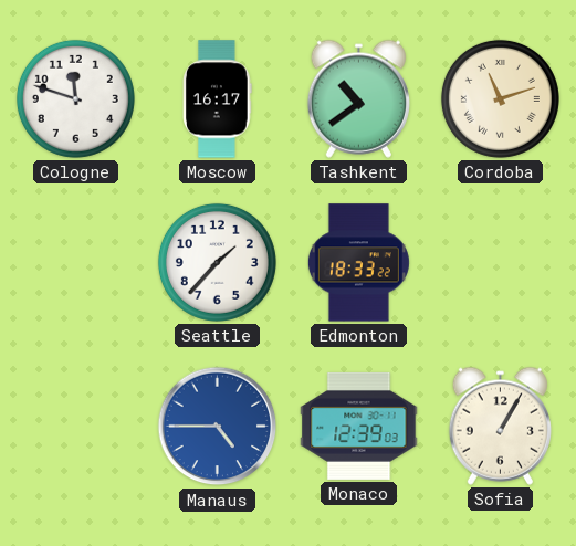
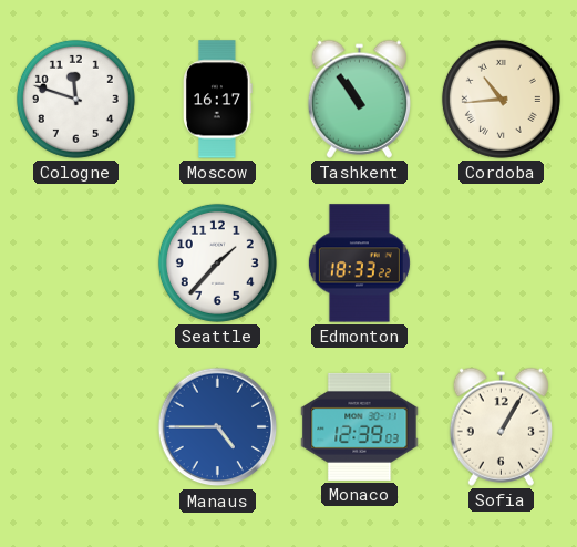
Tashkent: 10:39 -> 10:54 (359, 99)
Cordoba: 11:12 -> 10:44 (501, 99)
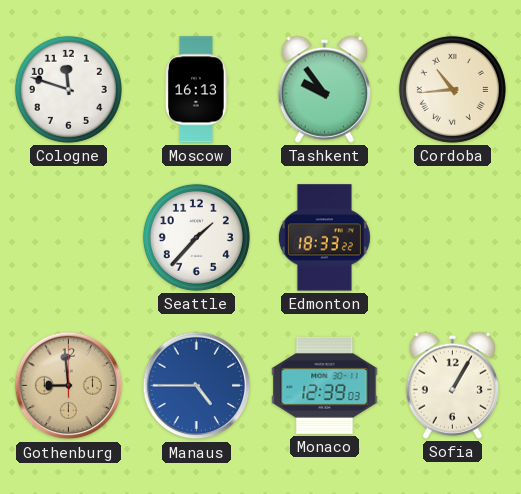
Moscow: 16:17 -> 16:13 (197, 90)
Tashkent: 10:54 -> 9:54 (324, 89)
Gothenburg: none -> 8:59 (69, 386)
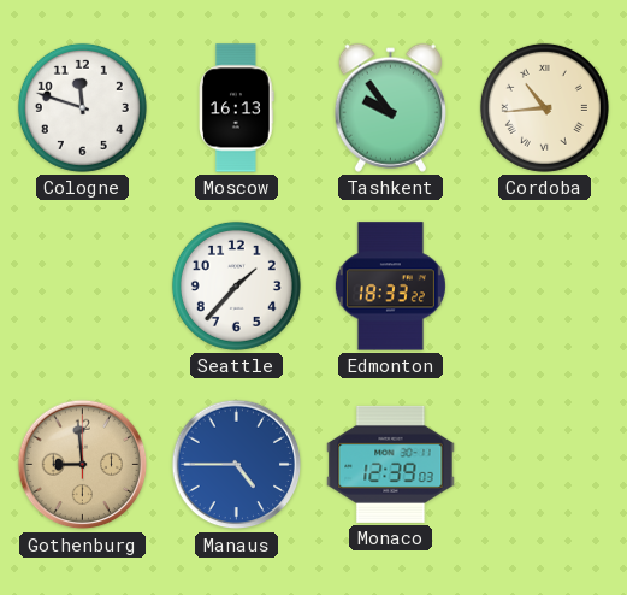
Sofia: 1:05 -> none (452, 385)
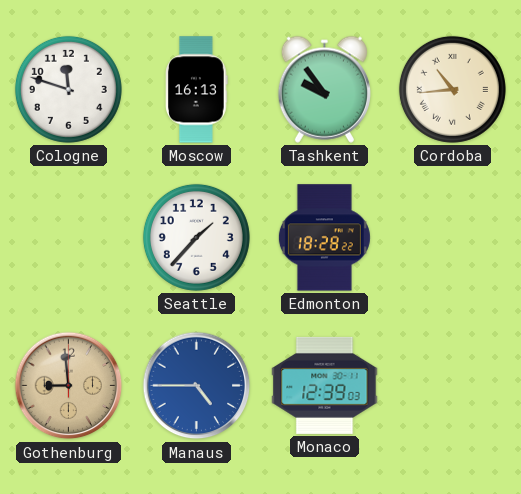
Edmonton: 18:33 -> 18:28 (324, 238)
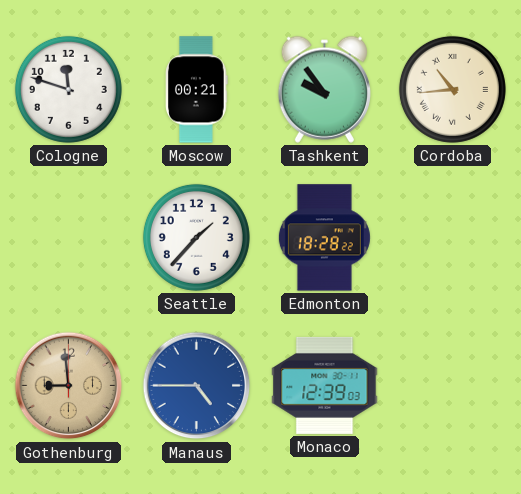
Moscow: 16:13 -> 00:21 (197, 90)
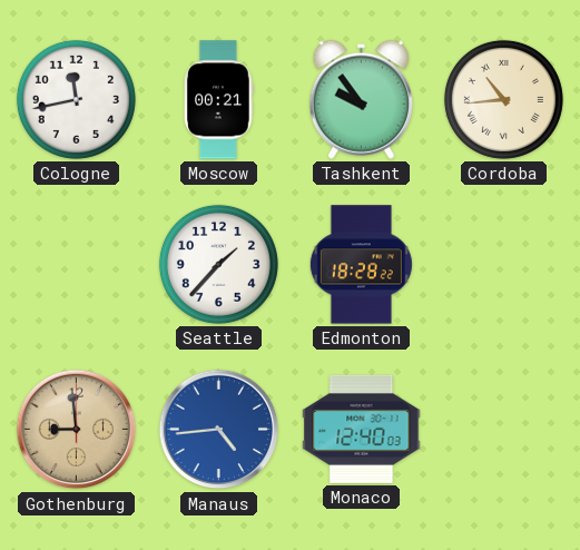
Cologne: 11:48 -> 11:43 (76, 99)
Manaus: 4:45 -> 4:44 (219, 430)
Monaco: 12:39 -> 12:40 (362, 429)
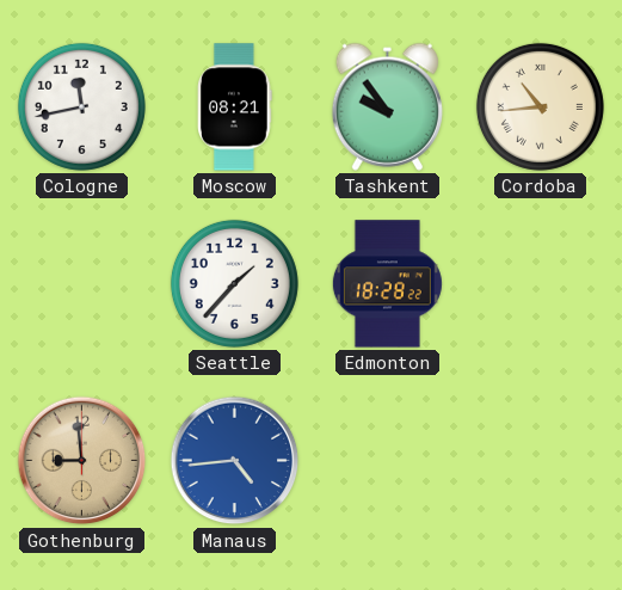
Moscow: 00:21 -> 08:21 (235, 107)
Monaco: 12:40 -> none (362, 429)
